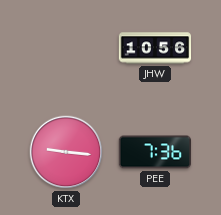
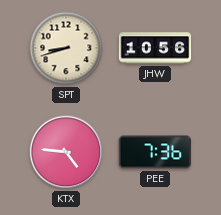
SPT: none -> 8:42 (66, 48)
KTX: 9:16 -> 4:46 (66, 152)
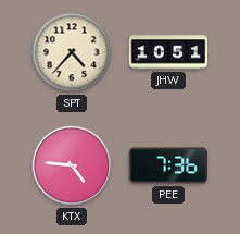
SPT: 8:42 -> 4:37 (72, 52)
JHW: 10:56 -> 10:51 (168, 52)
